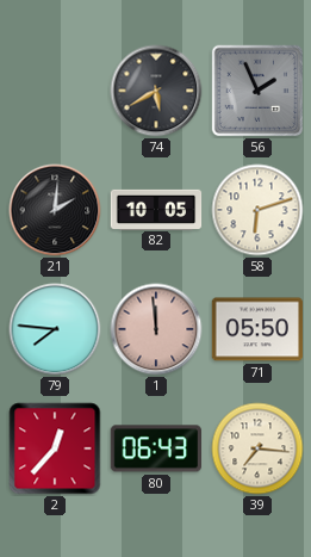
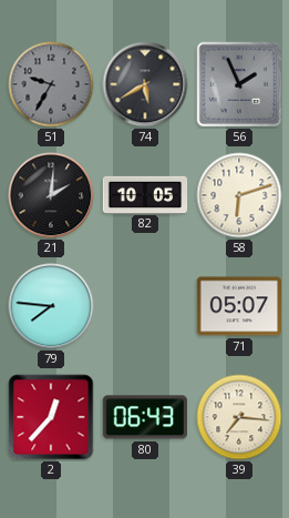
51: none -> 9:35 (51, 84)
1: 11:59 -> none (156, 329)
71: 05:50 -> 05:07 (238, 306)
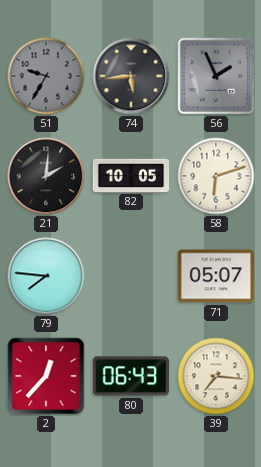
74: 5:40 -> 5:44 (131, 76)
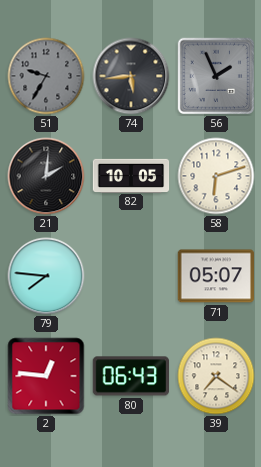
2: 12:37 -> 12:46 (46, 376)
39: 7:16 -> 7:21 (216, 376)
